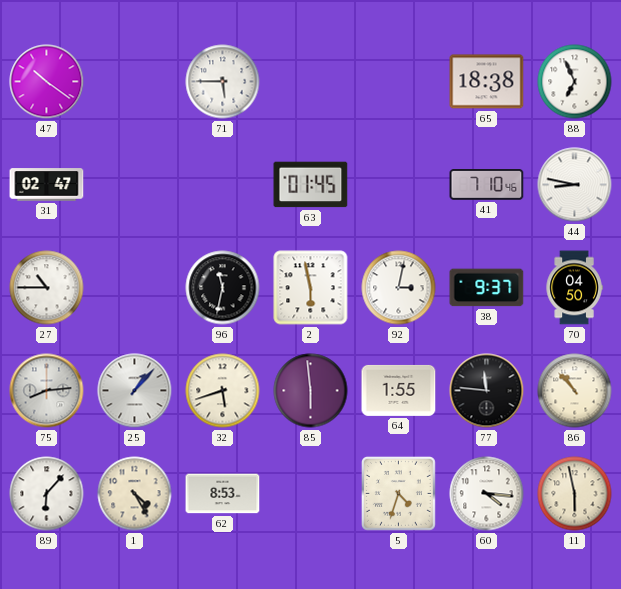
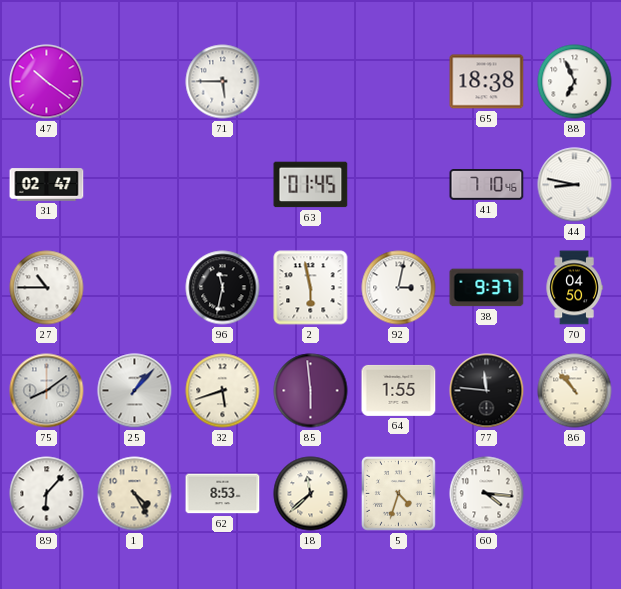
75: 8:14 -> 8:09 (47, 391)
18: none -> 11:38 (311, 494)
11: 5:58 -> none (575, 494)
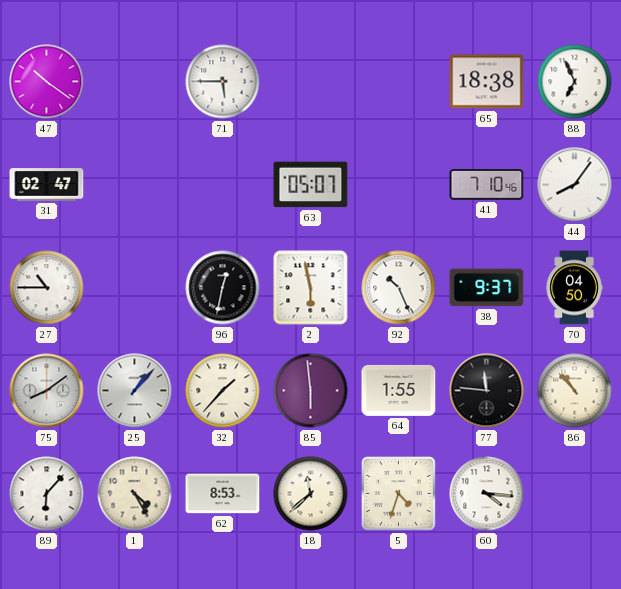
63: 01:45 -> 05:07 (311, 185)
44: 8:47 -> 8:06 (575, 185)
96: 11:32 -> 12:32 (223, 288)
92: 3:02 -> 10:26 (399, 288)
32: 5:42 -> 1:37 (223, 391)
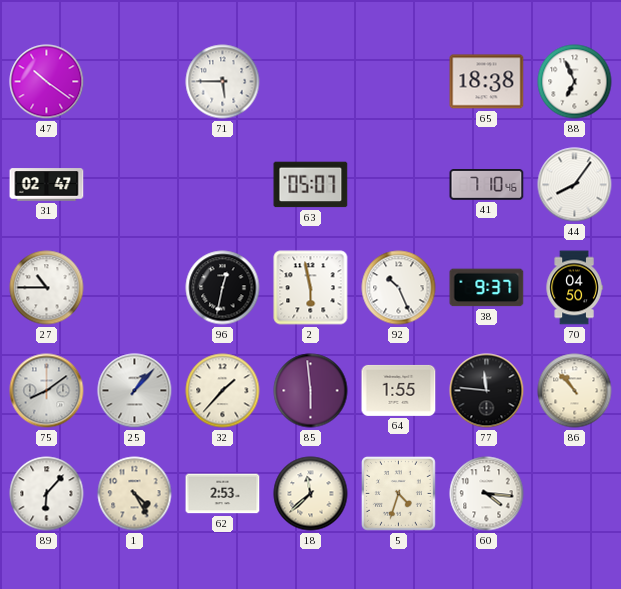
62: 8:53 -> 2:53 (223, 494)
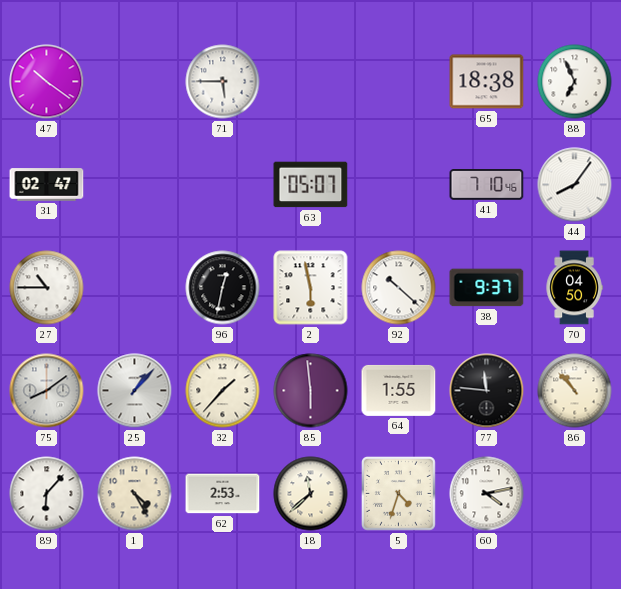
92: 10:26 -> 10:22 (399, 288)
60: 4:16 -> 4:13 (487, 494)
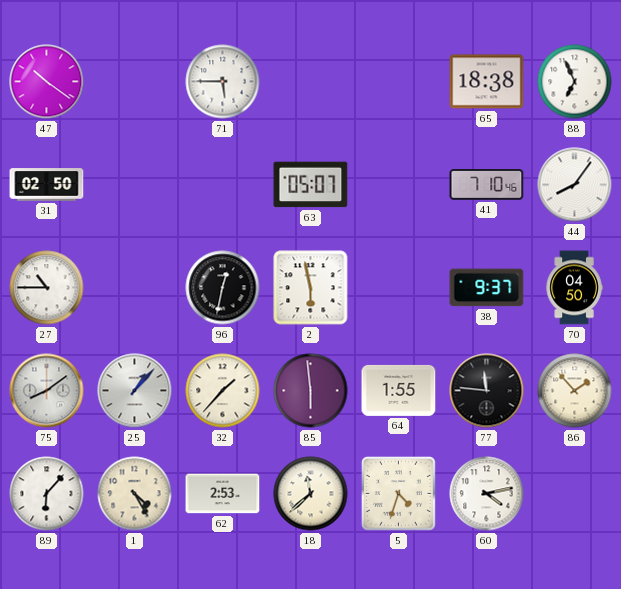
31: 02:47 -> 02:50 (47, 185)
92: 10:22 -> none (399, 288)
86: 10:53 -> 1:53 (575, 391)
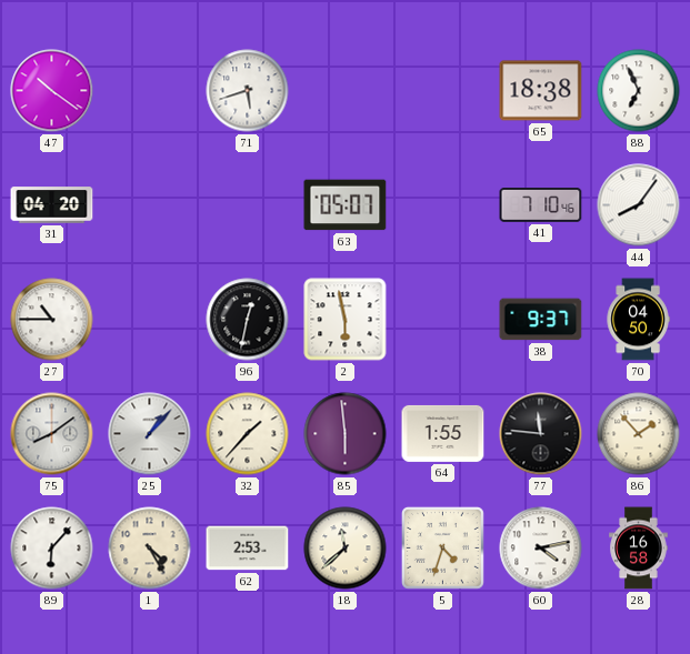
71: 5:45 -> 5:42 (248, 91)
31: 02:50 -> 04:20 (52, 205)
28: none -> 16:58 (639, 549)
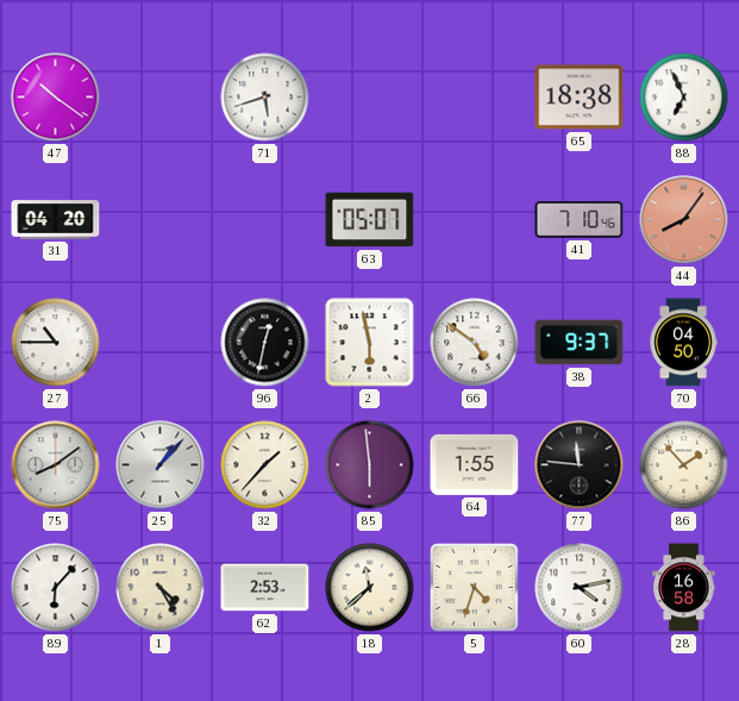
44 dial: white -> salmon (684, 220)
66: none -> 4:51 (475, 343)
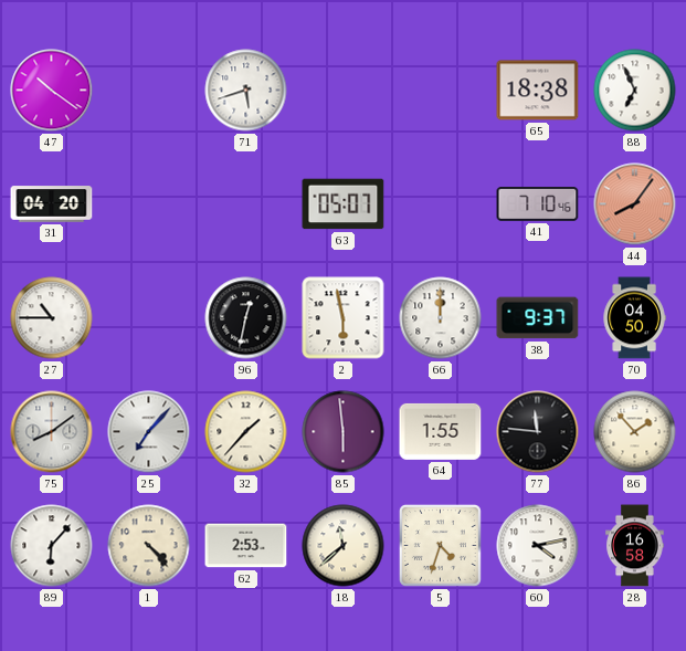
66: 4:51 -> 12:00 (441, 318)
25: 1:07 -> 7:07 (149, 432)
1: 4:25 -> 4:23 (149, 546)
